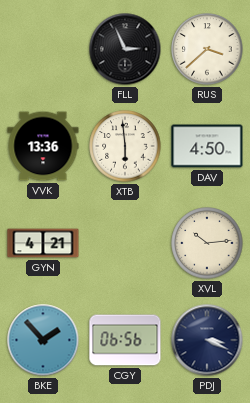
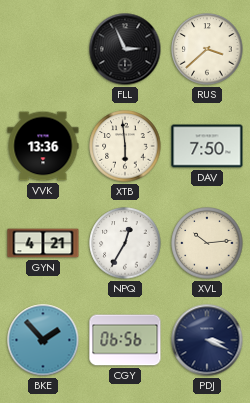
DAV: 4:50 -> 7:50 (207, 146)
NPQ: none -> 12:35 (125, 243)
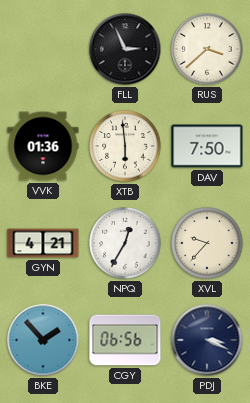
VVK: 13:36 -> 01:36 (43, 146)
XVL: 10:14 -> 9:37 (207, 243)
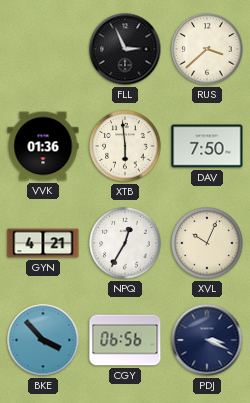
XVL: 9:37 -> 10:04 (207, 243)
BKE: 1:53 -> 3:53 (43, 340)
